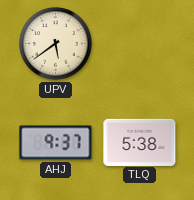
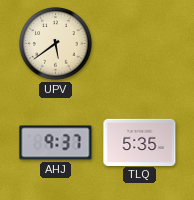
TLQ: 5:38 -> 5:35 (140, 142)
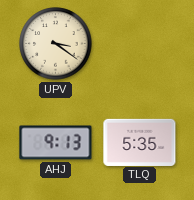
UPV: 5:39 -> 3:21 (56, 44)
AHJ: 9:37 -> 9:13 (56, 143)
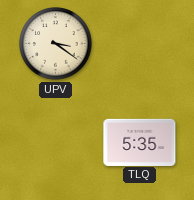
AHJ: 9:13 -> none (56, 143)
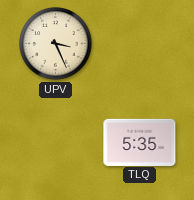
UPV: 3:21 -> 3:26 (56, 44)
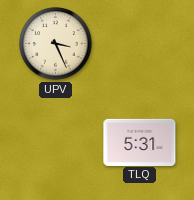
TLQ: 5:35 -> 5:31 (140, 142)
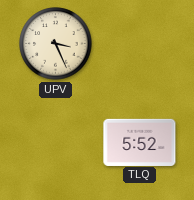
TLQ: 5:31 -> 5:52 (140, 142)
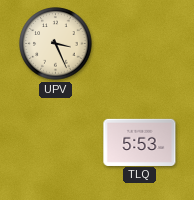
TLQ: 5:52 -> 5:53 (140, 142)
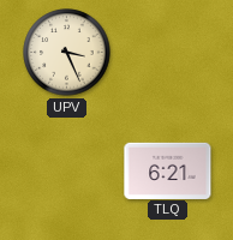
TLQ: 5:53 -> 6:21 (168, 170)
